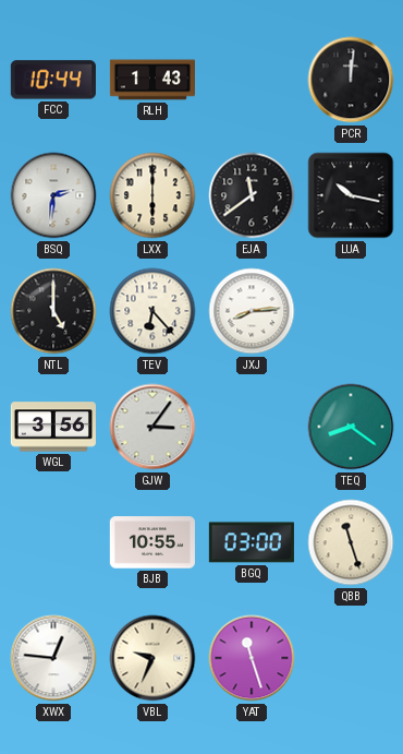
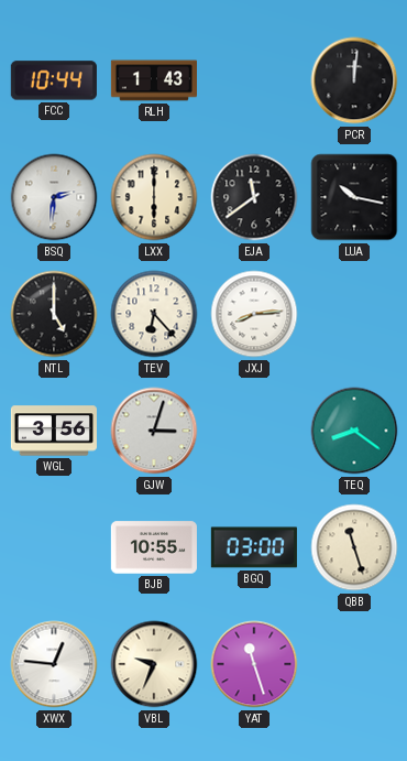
GJW: 3:06 -> 3:03 (154, 431)
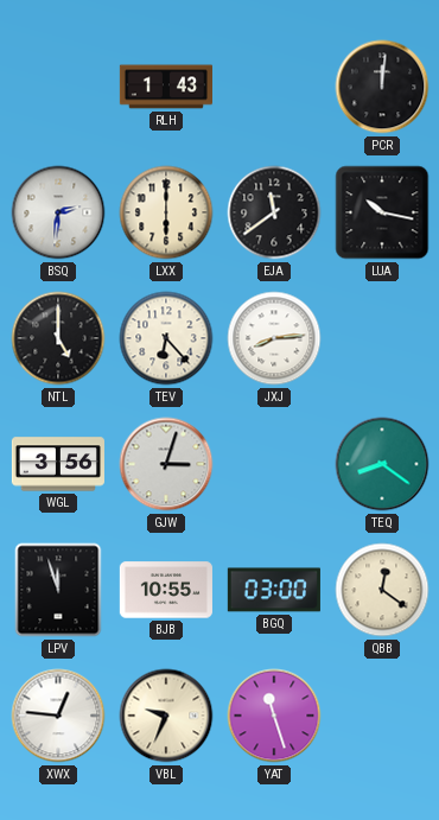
FCC: 10:44 -> none (54, 80)
LPV: none -> 11:57 (58, 590)
QBB: 11:27 -> 12:21 (382, 590)
